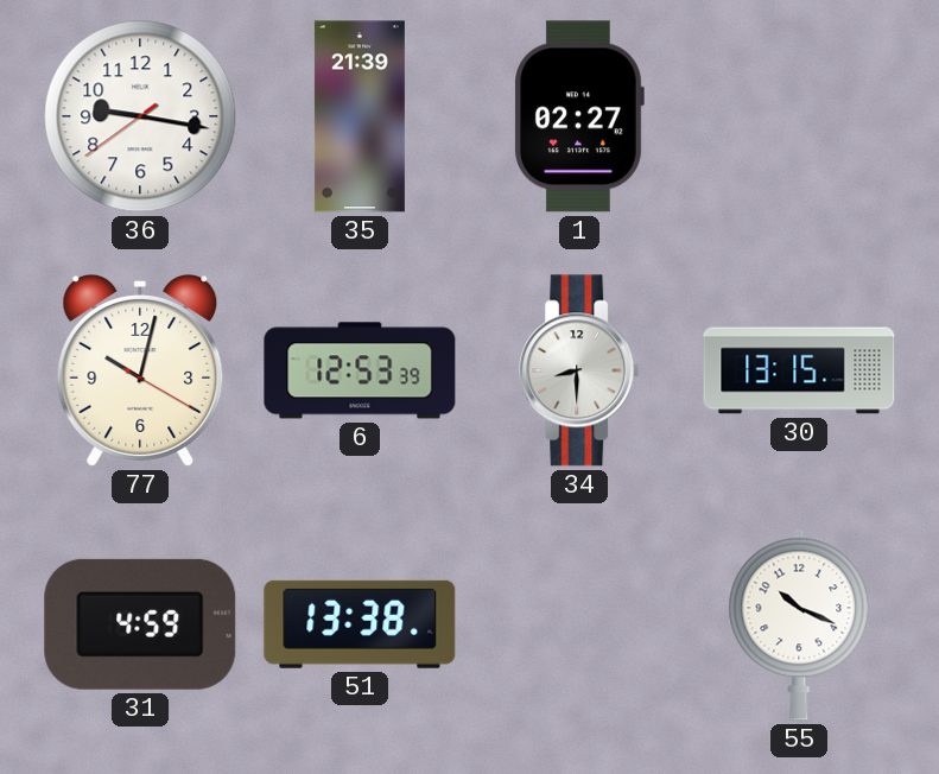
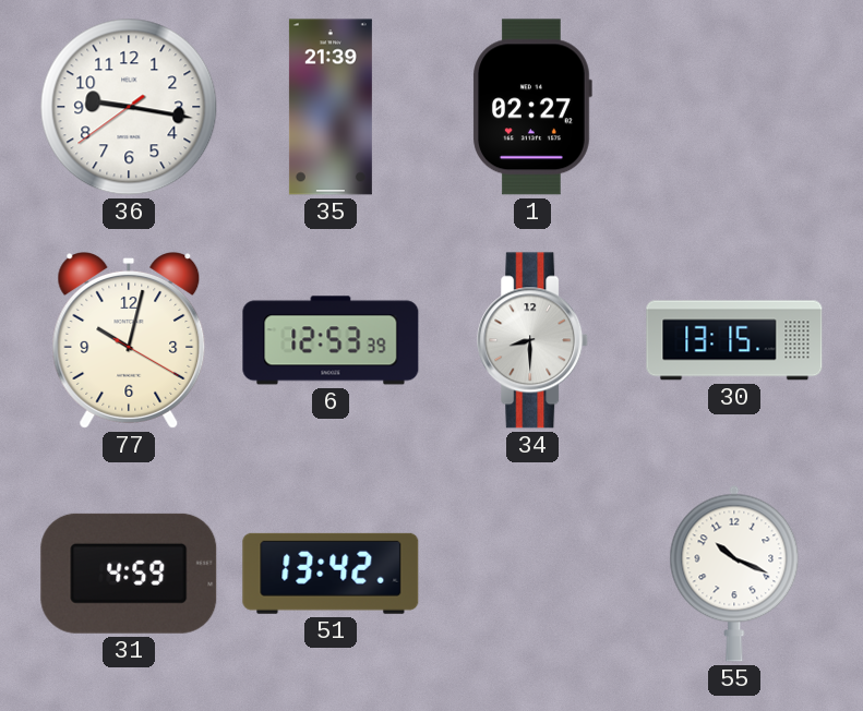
51: 13:38 -> 13:42 (331, 574)
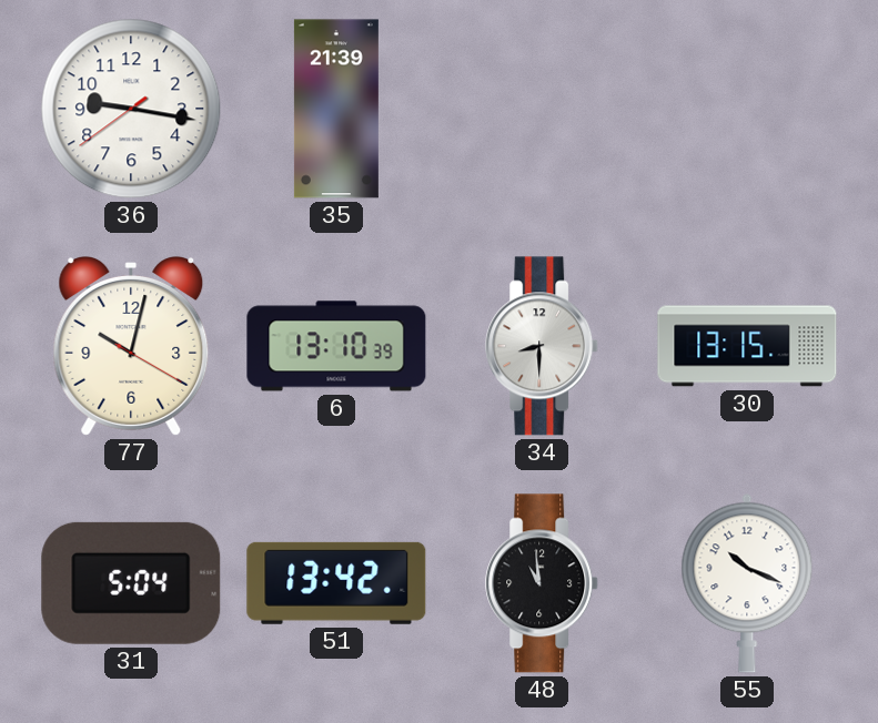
1: 02:27 -> none (532, 107)
6: 12:53 -> 13:10 (336, 346)
31: 4:59 -> 5:04 (131, 583)
48: none -> 10:59 (543, 583)
